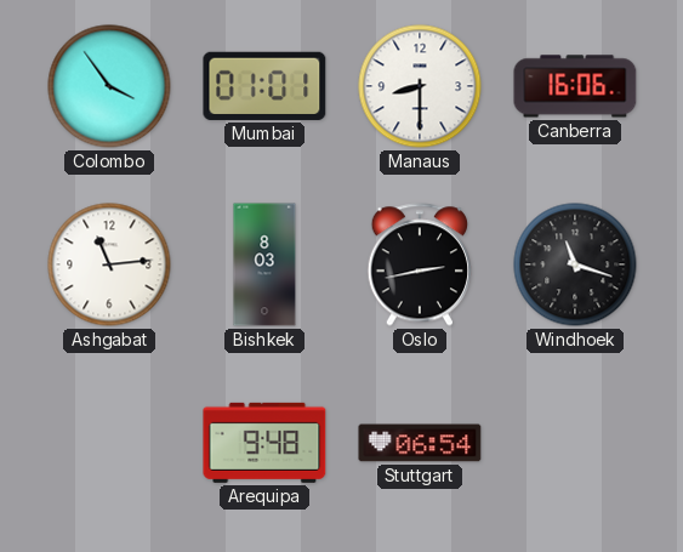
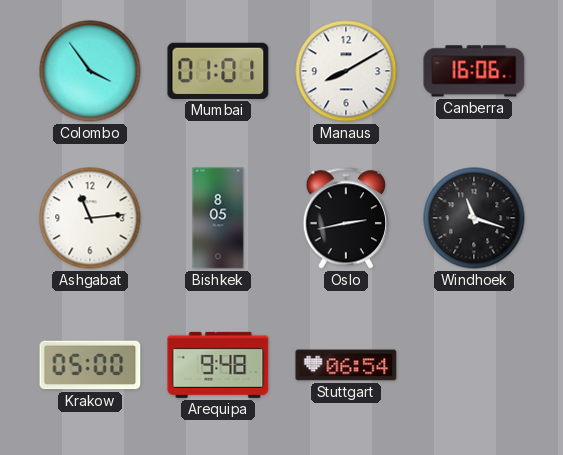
Manaus: 8:30 -> 8:10 (346, 71)
Bishkek: 8:03 -> 8:05 (218, 218)
Krakow: none -> 05:00 (90, 365)
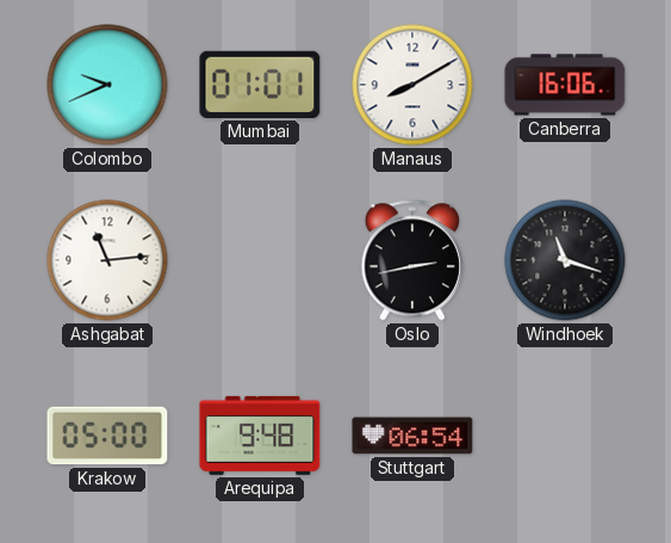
Colombo: 3:54 -> 9:41 (107, 85)
Bishkek: 8:05 -> none (218, 218)
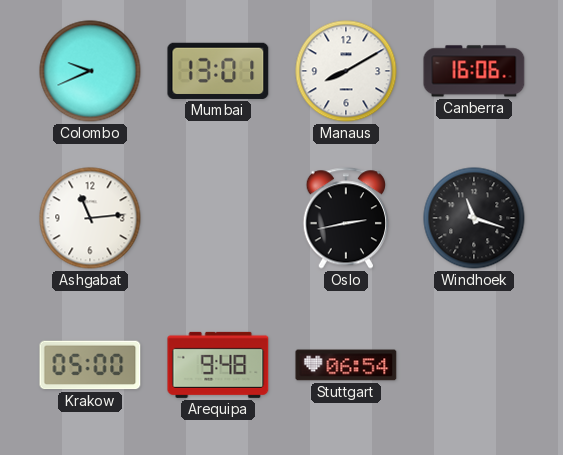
Mumbai: 01:01 -> 13:01 (218, 71)
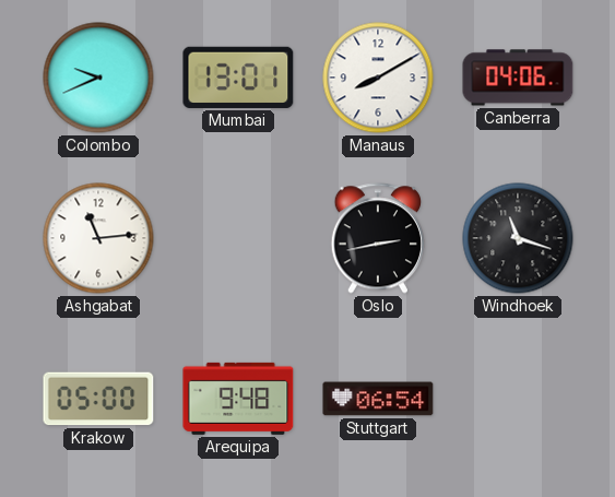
Canberra: 16:06 -> 04:06 (518, 78)
